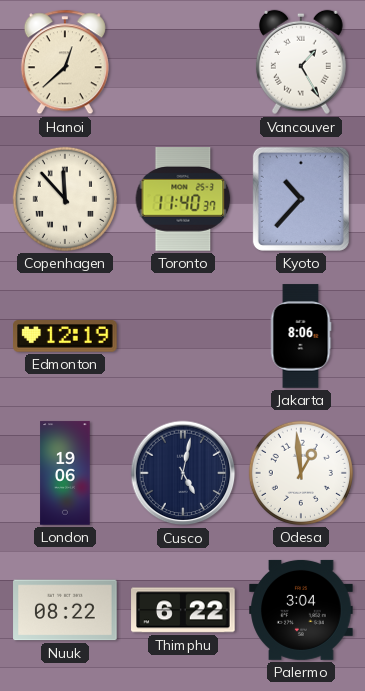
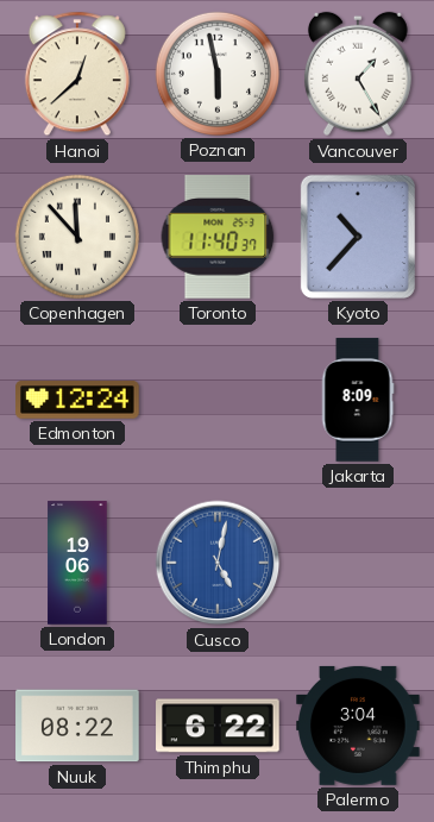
Poznan: none -> 5:58 (218, 74)
Edmonton: 12:19 -> 12:24 (77, 400)
Jakarta: 8:06 -> 8:09 (358, 400)
Cusco dial: navy -> blue (218, 563)
Odesa: 12:59 -> none (301, 473)
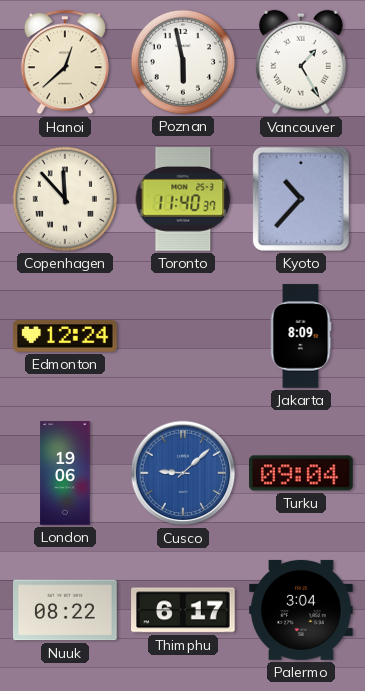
Cusco: 5:02 -> 9:08 (183, 473)
Turku: none -> 09:04 (301, 473)
Thimphu: 6:22 -> 6:17 (183, 610)
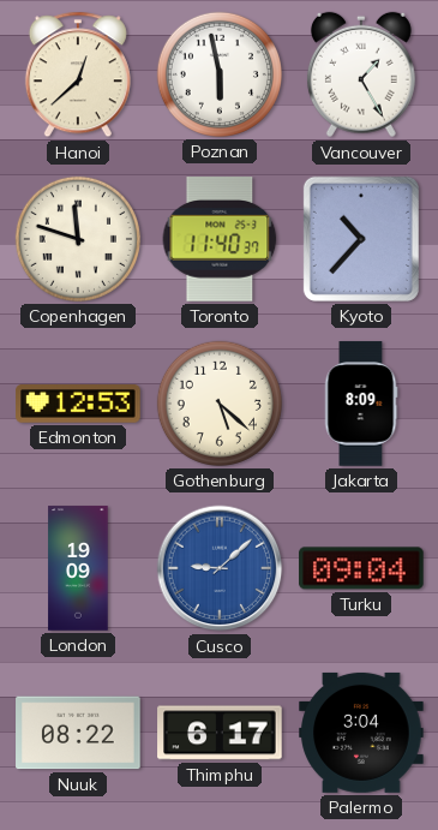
Copenhagen: 11:53 -> 11:48 (78, 239)
Edmonton: 12:24 -> 12:53 (78, 404)
Gothenburg: none -> 5:22 (220, 404)
London: 19:06 -> 19:09 (78, 568)
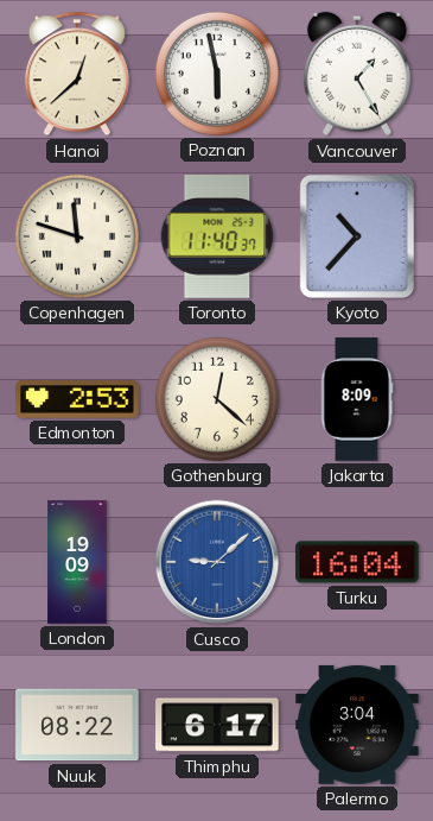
Edmonton: 12:53 -> 2:53 (77, 399)
Gothenburg: 5:22 -> 12:22 (217, 399)
Turku: 09:04 -> 16:04 (357, 562)
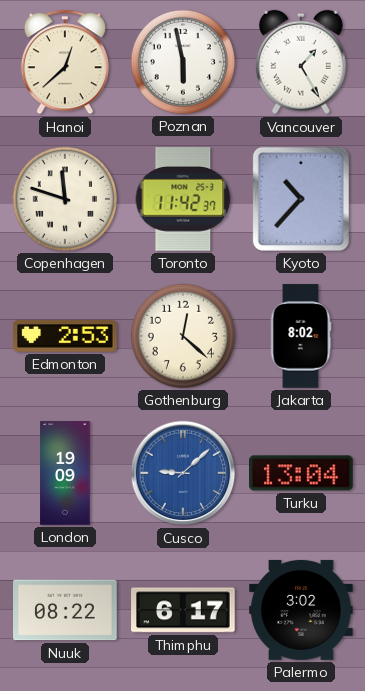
Toronto: 11:40 -> 11:42 (183, 200)
Jakarta: 8:09 -> 8:02 (301, 336)
Turku: 16:04 -> 13:04 (301, 473)
Palermo: 3:04 -> 3:02 (301, 610)
